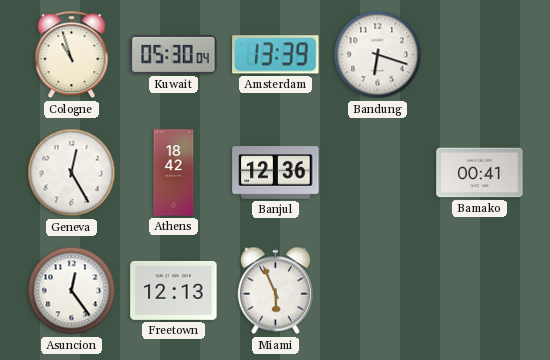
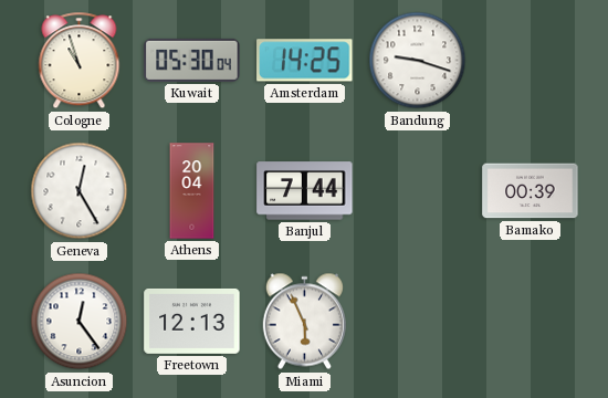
Amsterdam: 13:39 -> 14:25 (305, 61)
Bandung: 6:18 -> 9:18 (418, 61)
Athens: 18:42 -> 20:04 (192, 191)
Banjul: 12:36 -> 7:44 (305, 191)
Bamako: 00:41 -> 00:39 (531, 191)
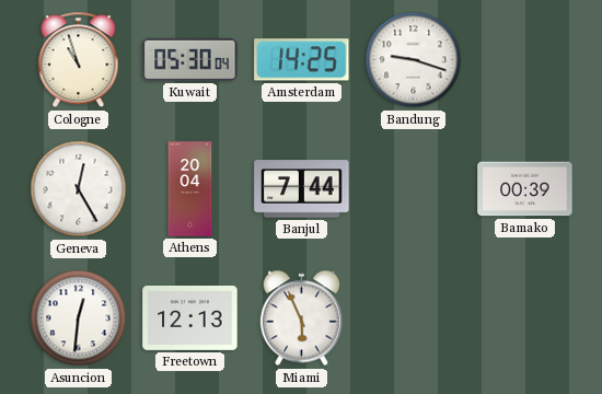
Asuncion: 12:24 -> 12:31 (79, 318)
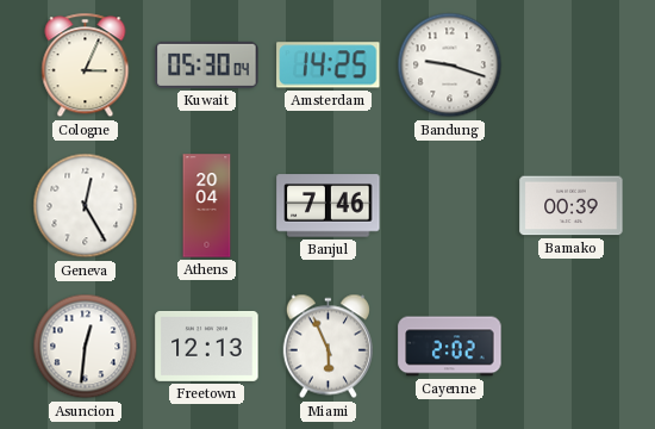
Cologne: 10:57 -> 3:04 (86, 66)
Banjul: 7:44 -> 7:46 (329, 206)
Cayenne: none -> 2:02 (450, 347)
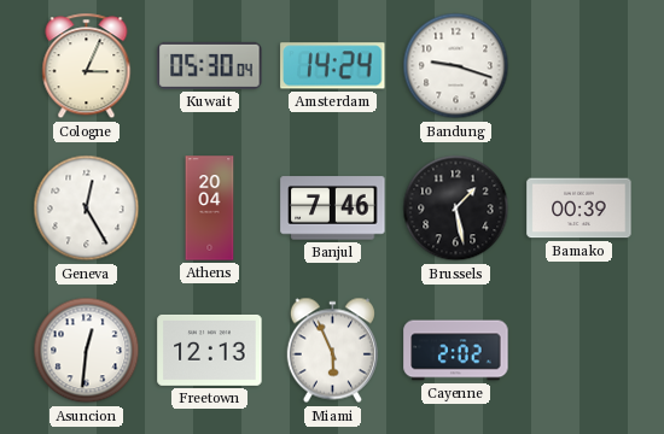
Amsterdam: 14:25 -> 14:24 (333, 66)
Brussels: none -> 1:28 (456, 209)
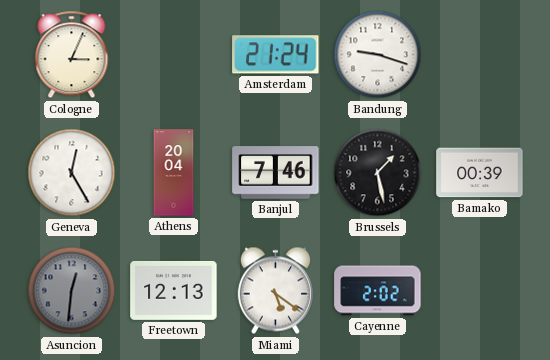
Kuwait: 05:30 -> none (210, 65)
Amsterdam: 14:24 -> 21:24 (276, 55)
Asuncion dial: white -> grey (72, 291)
Miami: 5:56 -> 5:21 (275, 291)
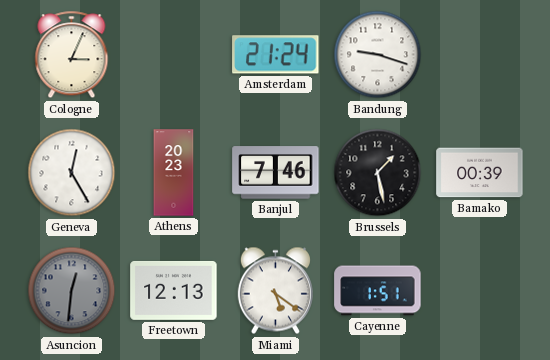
Athens: 20:04 -> 20:23 (174, 173)
Cayenne: 2:02 -> 1:51 (378, 291)
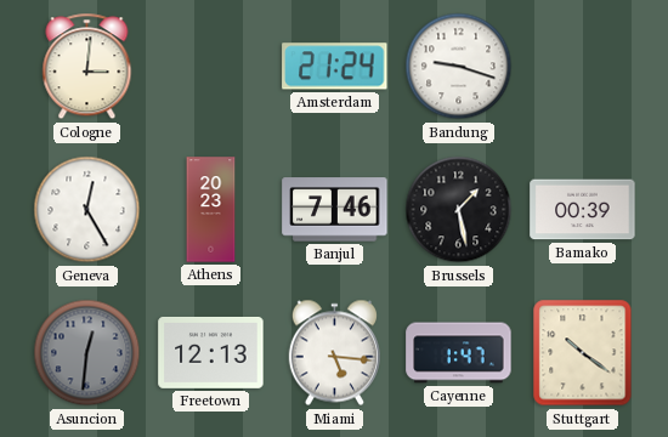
Cologne: 3:04 -> 3:01 (87, 67)
Miami: 5:21 -> 5:16 (334, 353)
Cayenne: 1:51 -> 1:47 (459, 353)
Stuttgart: none -> 10:21 (583, 353)
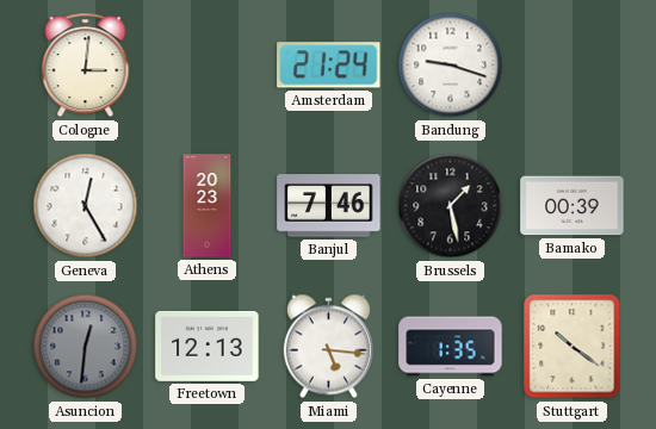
Cayenne: 1:47 -> 1:35 (451, 347)
